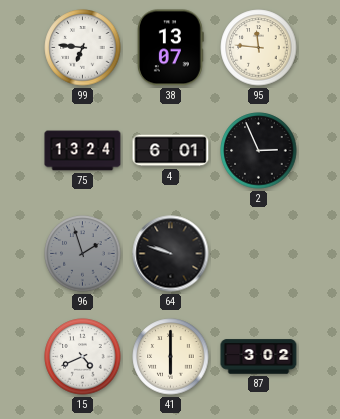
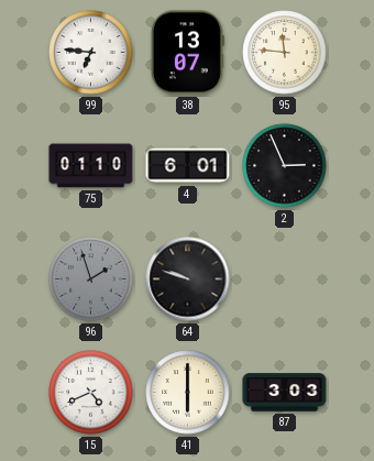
75: 13:24 -> 01:10 (91, 166)
87: 3:02 -> 3:03 (285, 393)
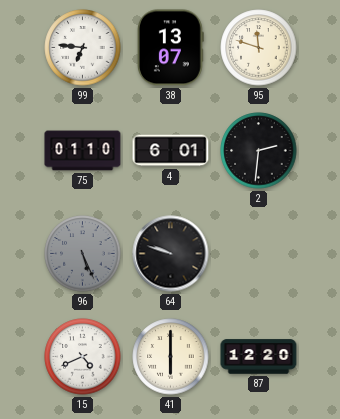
95: 11:46 -> 11:48 (259, 48)
2: 2:56 -> 2:31 (259, 151)
96: 1:57 -> 5:26 (83, 254)
87: 3:03 -> 12:20 (259, 357)
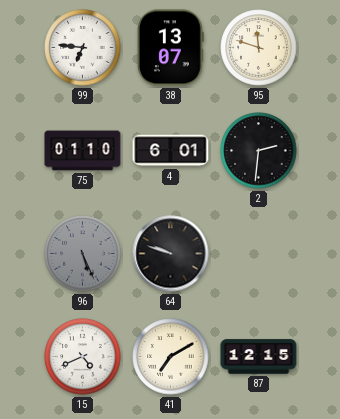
41: 6:00 -> 7:10 (171, 357)
87: 12:20 -> 12:15 (259, 357)
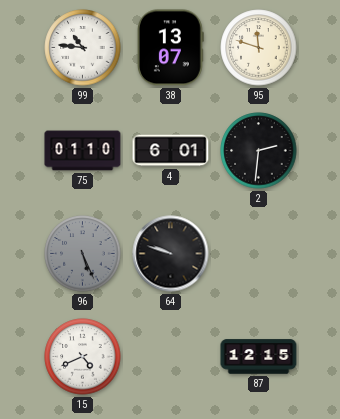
99: 6:46 -> 10:46 (83, 48)
41: 7:10 -> none (171, 357)
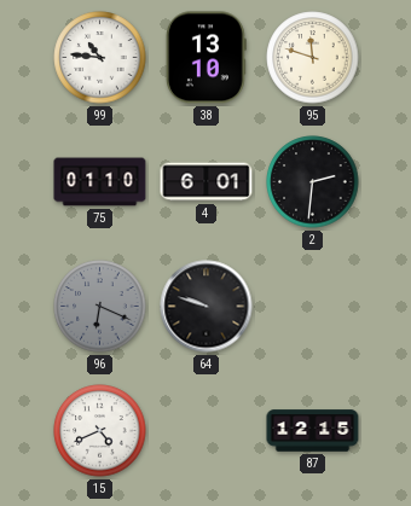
38: 13:07 -> 13:10 (205, 58)
96: 5:26 -> 6:19 (100, 307)
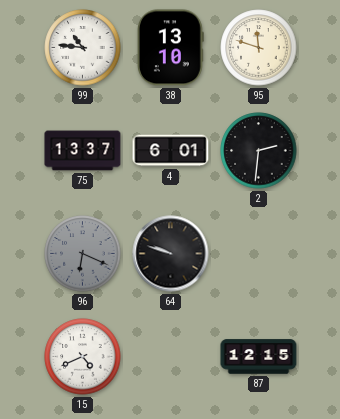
75: 01:10 -> 13:37 (83, 151)
